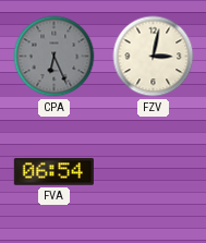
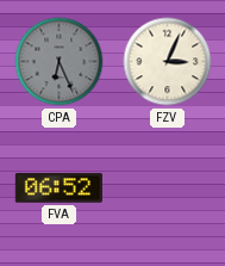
FZV: 3:02 -> 3:04 (168, 62)
FVA: 06:54 -> 06:52 (58, 188)
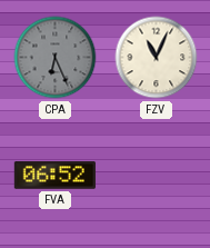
FZV: 3:04 -> 11:04 (157, 58)
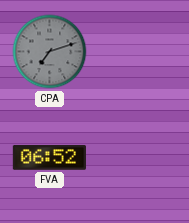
CPA: 6:26 -> 7:12 (50, 52)
FZV: 11:04 -> none (157, 58)
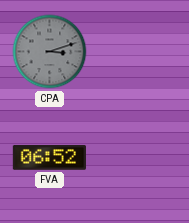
CPA: 7:12 -> 3:12 (50, 52)
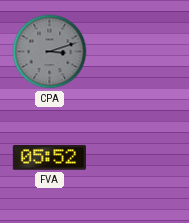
FVA: 06:52 -> 05:52 (49, 158)
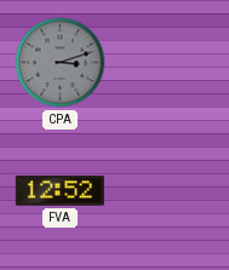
FVA: 05:52 -> 12:52 (59, 191)
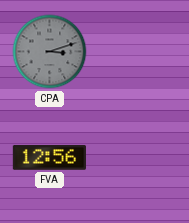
FVA: 12:52 -> 12:56 (49, 158)
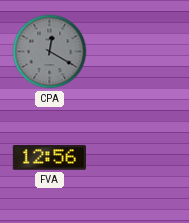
CPA: 3:12 -> 12:20 (50, 52)
